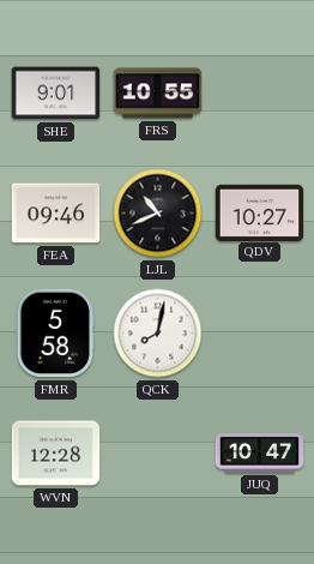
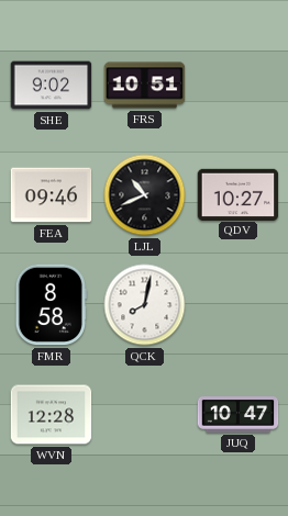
SHE: 9:01 -> 9:02 (52, 86)
FRS: 10:55 -> 10:51 (145, 86)
FMR: 5:58 -> 8:58 (51, 305)
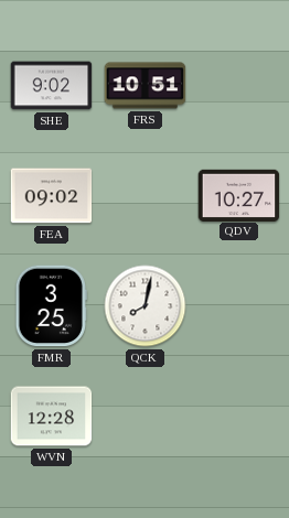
FEA: 09:46 -> 09:02 (52, 196)
LJL: 10:41 -> none (145, 195)
FMR: 8:58 -> 3:25 (51, 306)
JUQ: 10:47 -> none (239, 415)
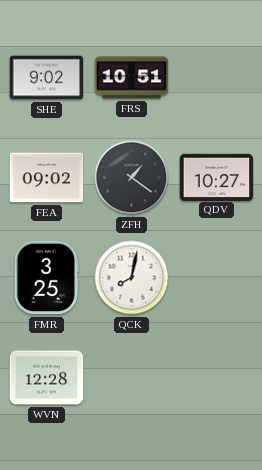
ZFH: none -> 1:21 (132, 178)
